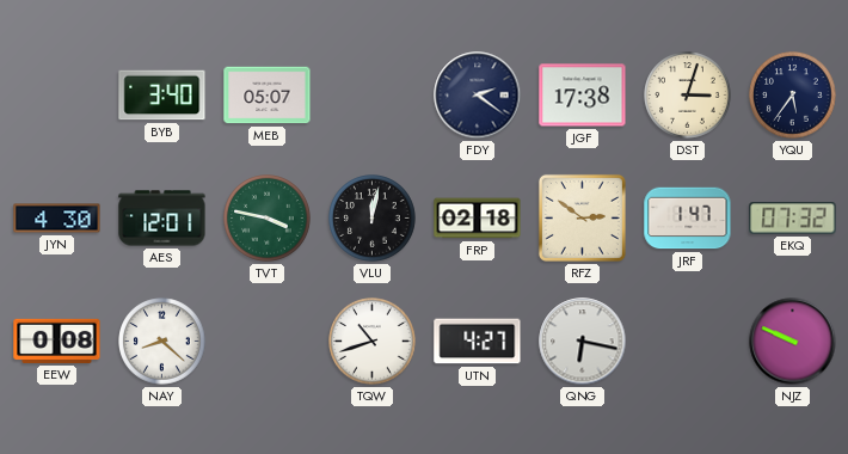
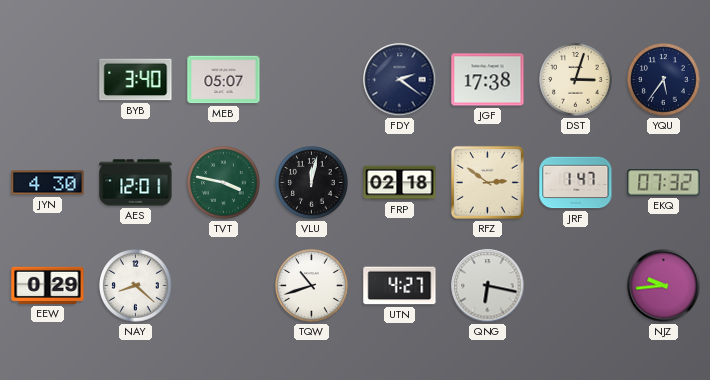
EEW: 0:08 -> 0:29 (48, 285)
NJZ: 9:49 -> 9:44 (664, 286)
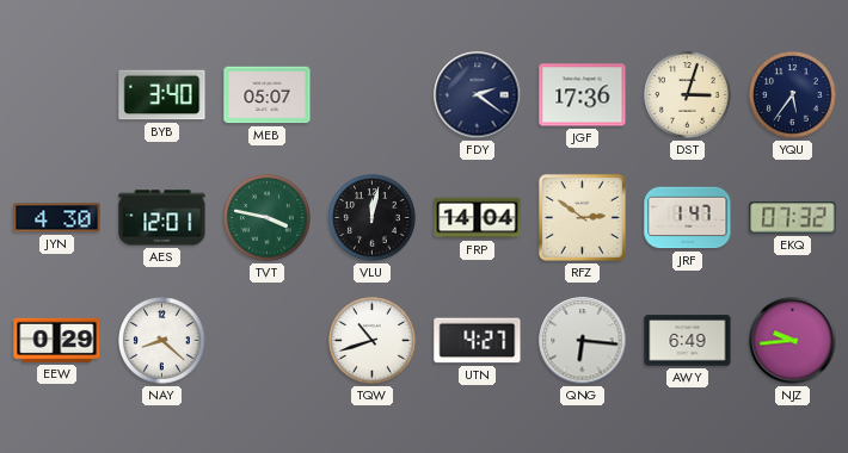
JGF: 17:38 -> 17:36 (583, 95)
FRP: 02:18 -> 14:04 (478, 218)
QNG: 6:17 -> 6:16 (583, 341)
AWY: none -> 6:49 (688, 341)
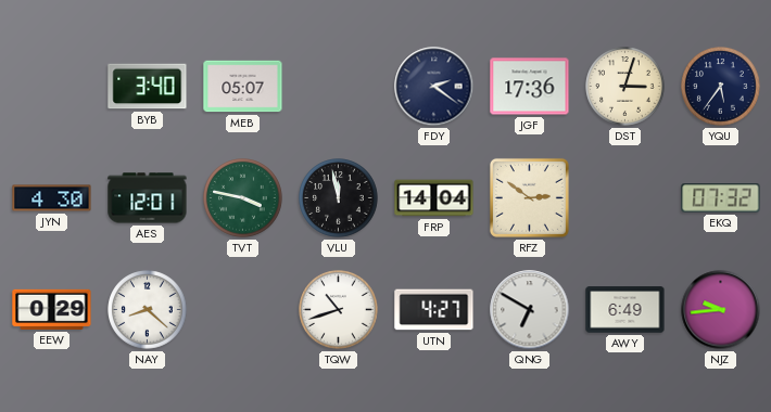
VLU: 12:02 -> 11:58 (339, 198)
JRF: 1:47 -> none (688, 218)
QNG: 6:16 -> 6:50 (530, 310)
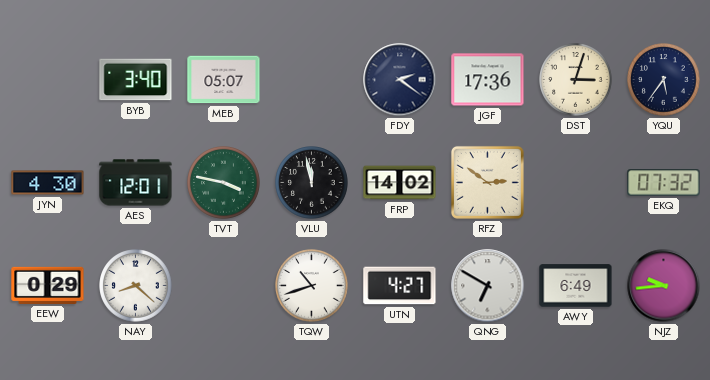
FRP: 14:04 -> 14:02 (400, 183)
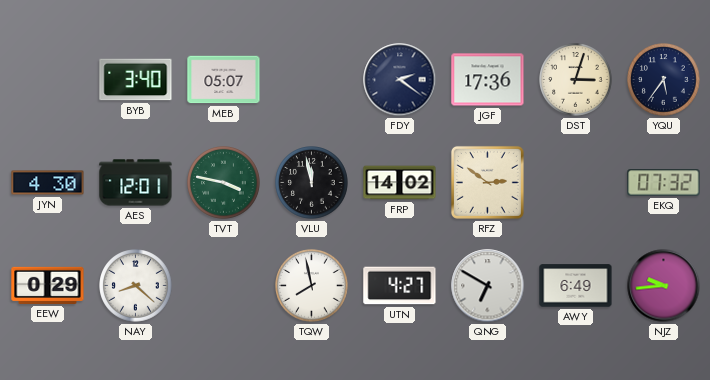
TQW: 10:42 -> 7:58 (312, 286)
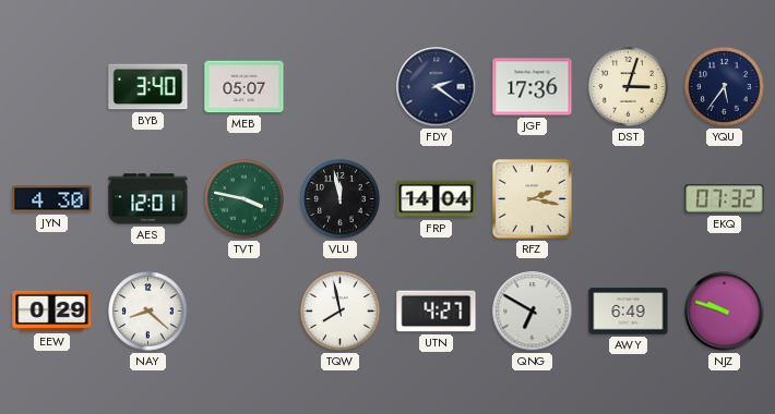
FRP: 14:02 -> 14:04 (437, 199)
RFZ: 2:51 -> 2:17 (532, 198)
NJZ: 9:44 -> 9:48 (725, 312)
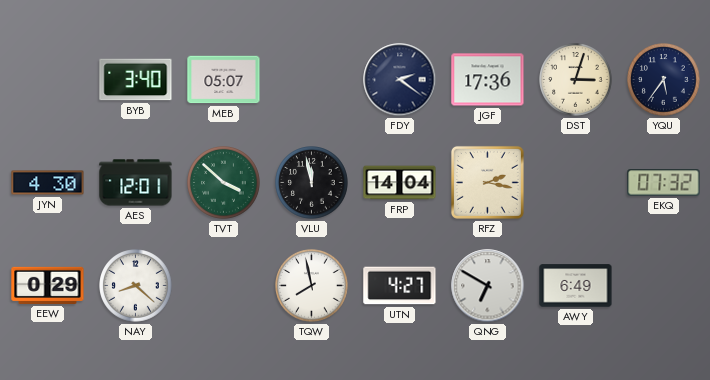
TVT: 3:47 -> 3:52 (224, 183)
NJZ: 9:48 -> none (725, 312)
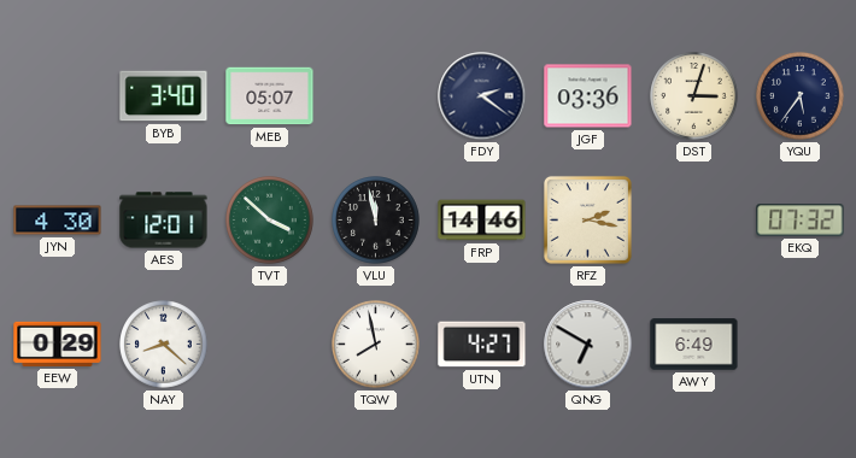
JGF: 17:36 -> 03:36 (588, 96)
FRP: 14:04 -> 14:46 (482, 221)
